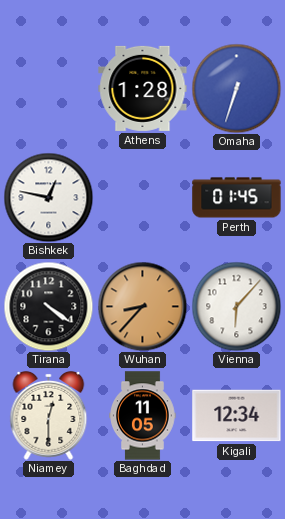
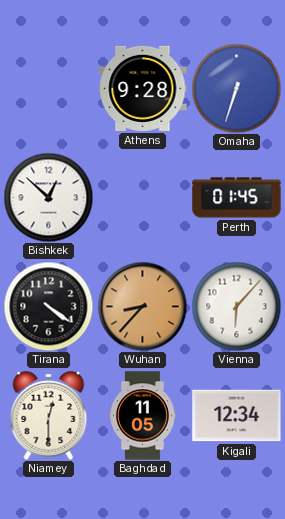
Athens: 1:28 -> 9:28 (143, 88)
Bishkek: 12:47 -> 12:52 (48, 197)
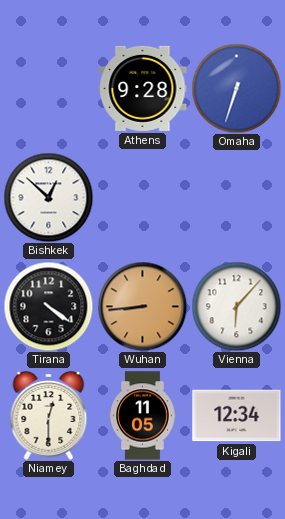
Perth: 01:45 -> none (237, 198)
Wuhan: 8:37 -> 8:44 (142, 306)
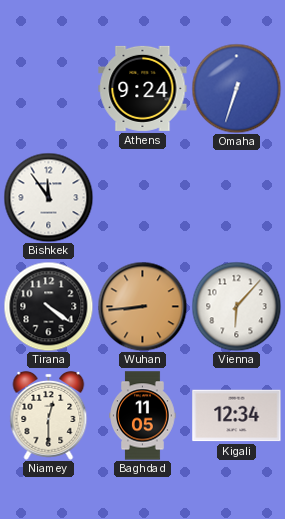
Athens: 9:28 -> 9:24 (143, 88)
Bishkek: 12:52 -> 11:54 (48, 197)
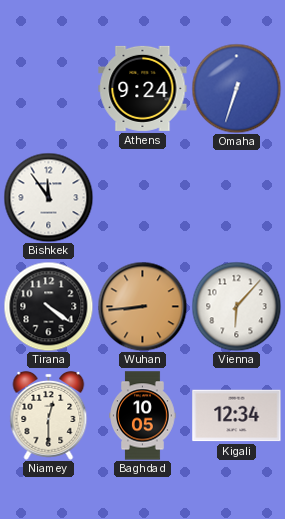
Baghdad: 11:05 -> 10:05 (143, 416)
